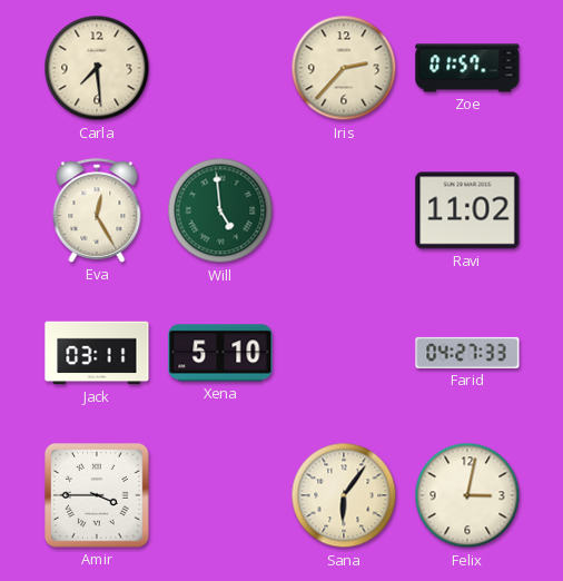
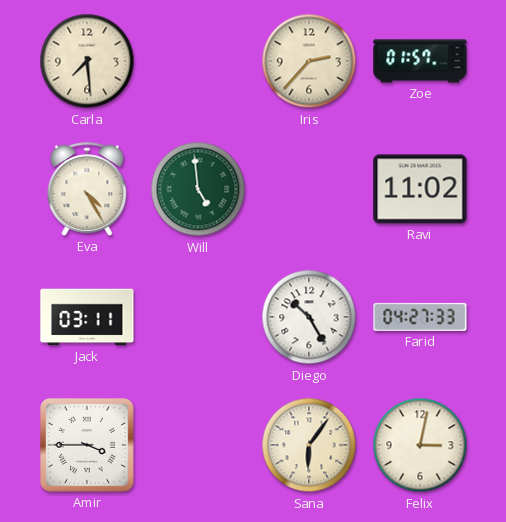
Eva: 12:25 -> 4:25 (87, 189)
Xena: 5:10 -> none (220, 353)
Diego: none -> 10:25 (309, 317)
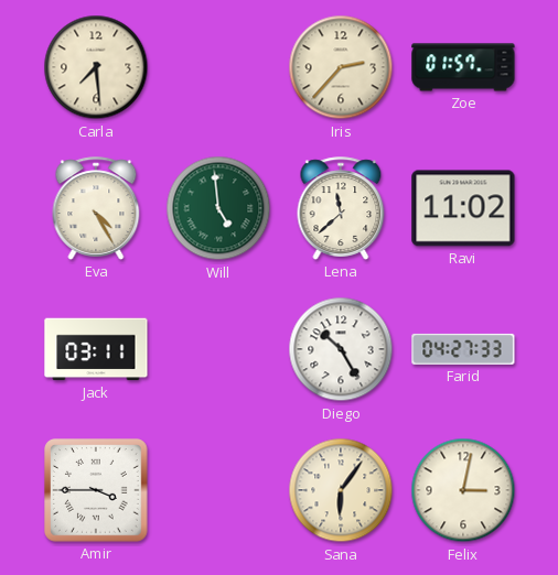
Lena: none -> 11:38 (341, 208)
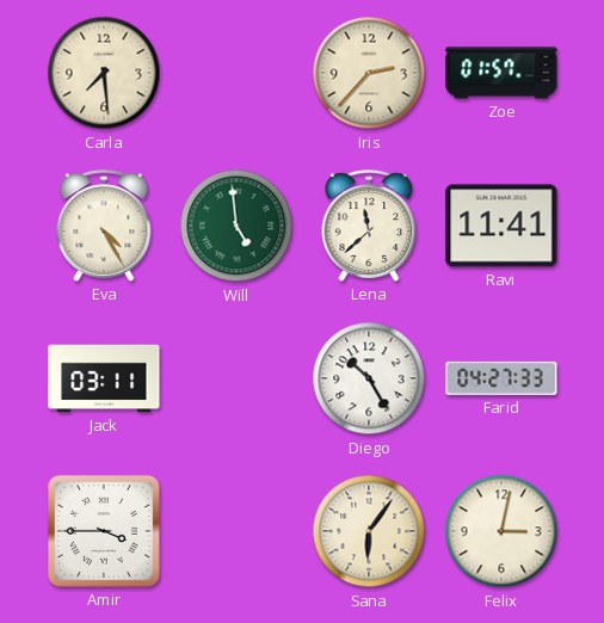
Ravi: 11:02 -> 11:41 (501, 226)
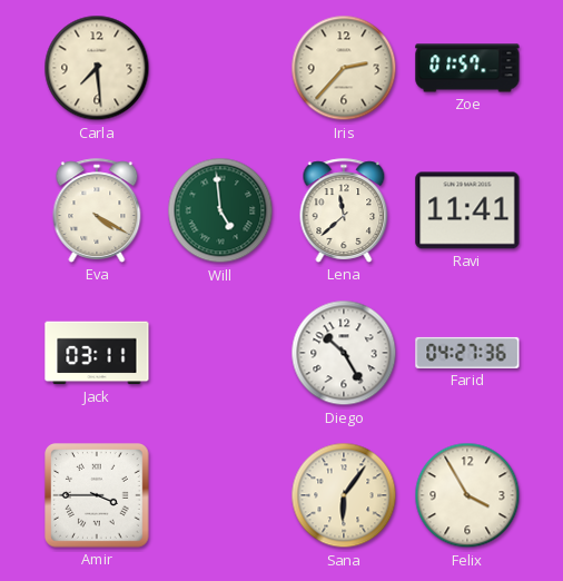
Eva: 4:25 -> 4:20 (97, 210)
Farid: 04:27:33 -> 04:27:36 (467, 353)
Felix: 3:02 -> 3:55 (467, 495)
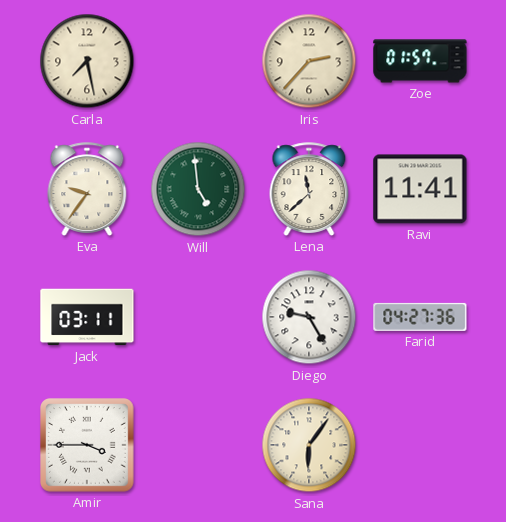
Carla: 7:29 -> 7:28 (87, 61)
Eva: 4:20 -> 9:36 (87, 189)
Diego: 10:25 -> 9:25 (309, 317)
Felix: 3:55 -> none (467, 495)
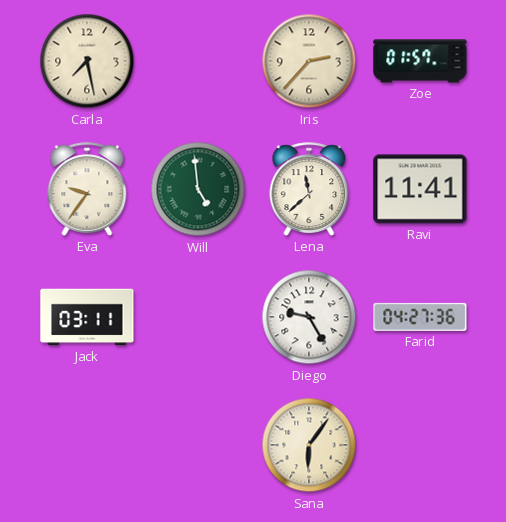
Amir: 3:45 -> none (88, 446)
